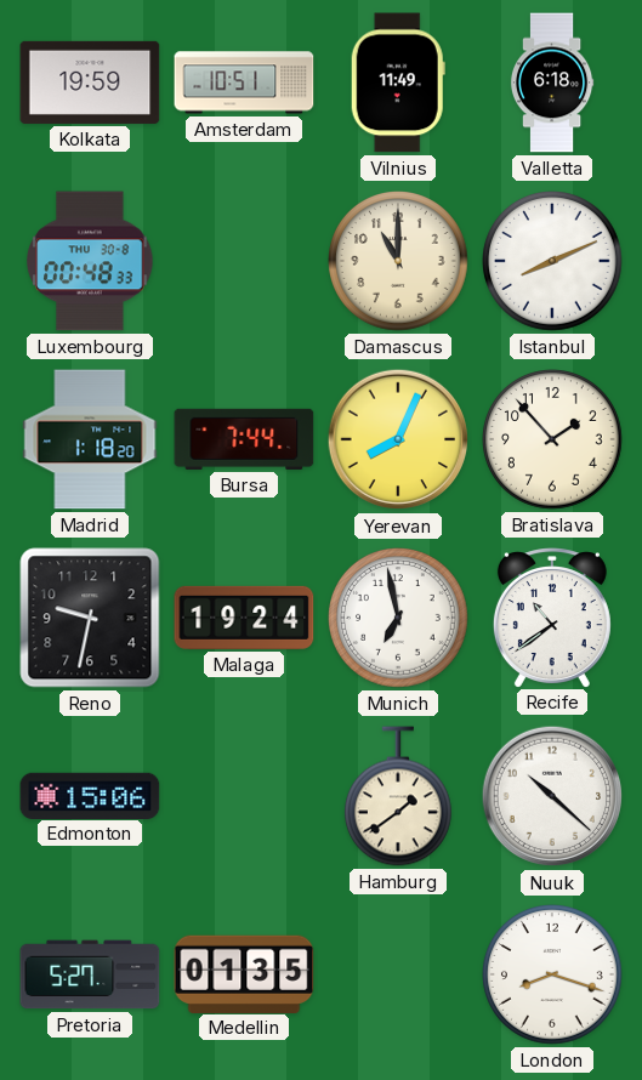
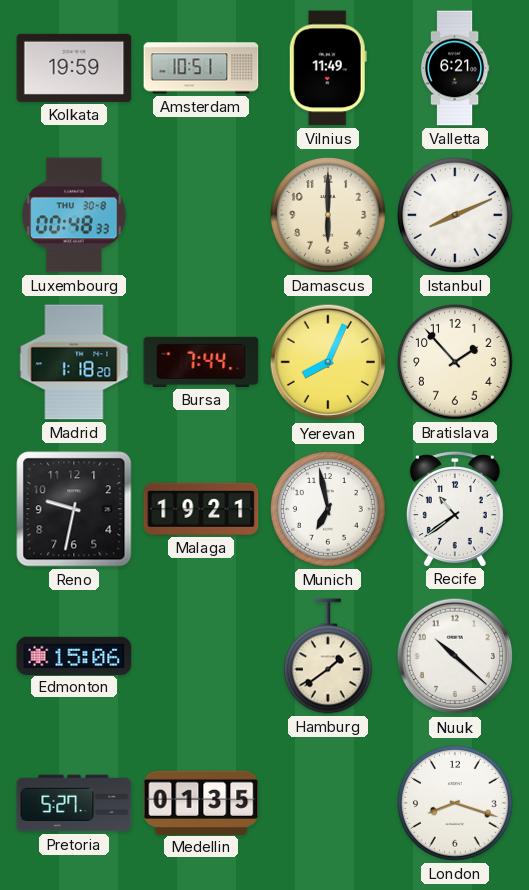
Valletta: 6:18 -> 6:21 (455, 68)
Damascus: 11:00 -> 6:00 (329, 216)
Malaga: 19:24 -> 19:21 (201, 509)
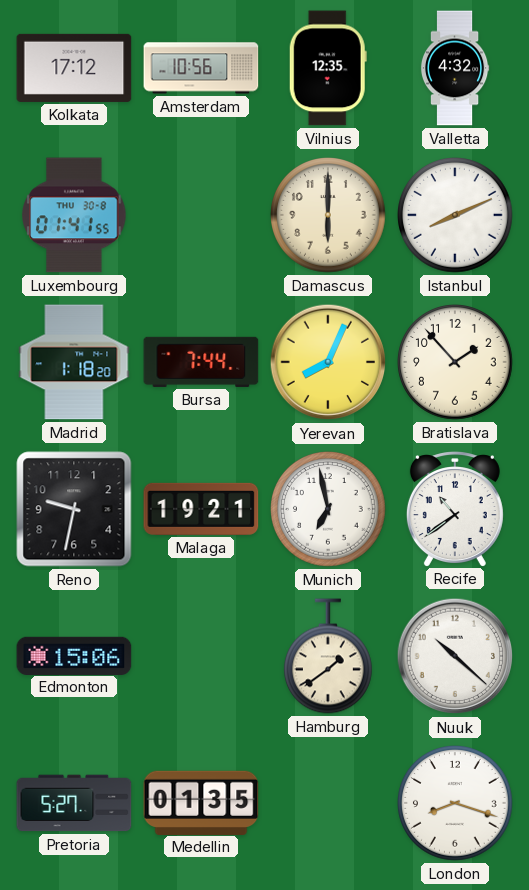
Kolkata: 19:59 -> 17:12 (74, 68)
Amsterdam: 10:51 -> 10:56 (201, 68)
Vilnius: 11:49 -> 12:35 (328, 68)
Valletta: 6:21 -> 4:32 (455, 68)
Luxembourg: 00:48 -> 01:41 (74, 215)
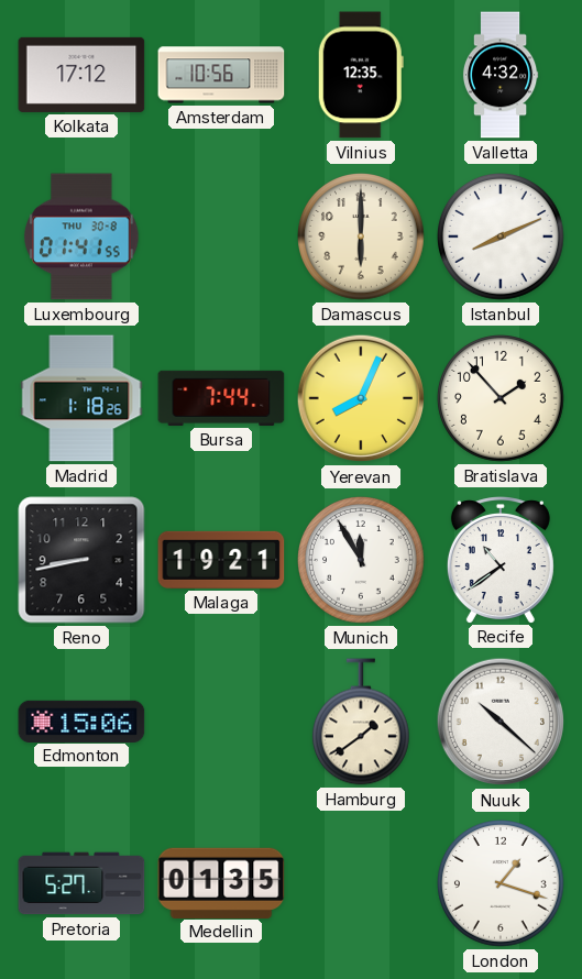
Madrid: 1:18:20 -> 1:18:26 (81, 398)
Reno: 9:32 -> 8:43 (81, 560)
Munich: 6:58 -> 11:55 (362, 561)
London: 8:18 -> 1:18 (502, 884)
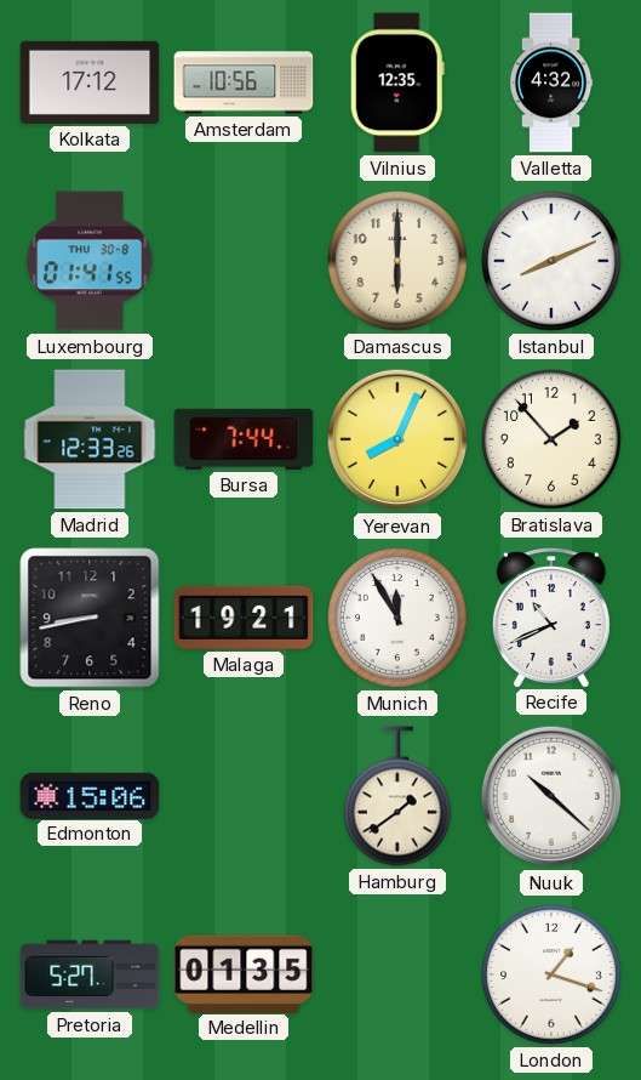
Madrid: 1:18 -> 12:33 (90, 439)
Recife: 10:39 -> 10:41 (551, 618)
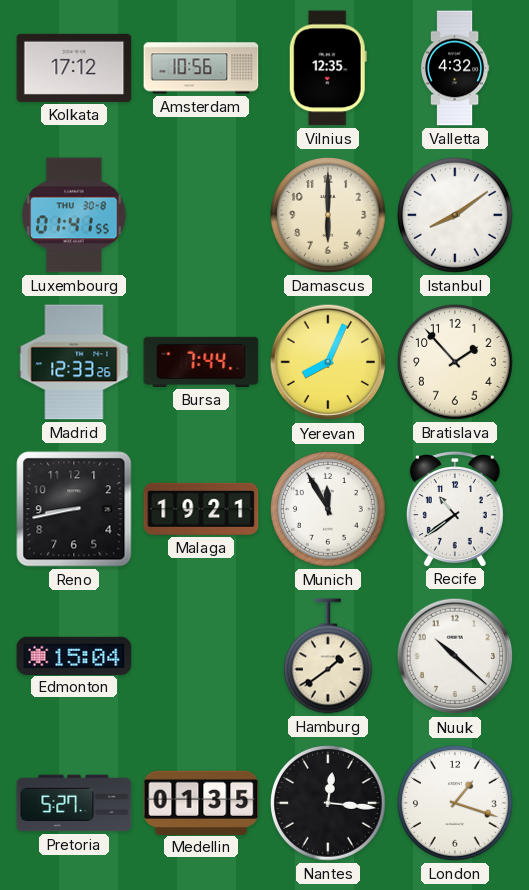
Istanbul: 8:11 -> 8:09 (456, 216)
Recife: 10:41 -> 10:39 (455, 509)
Edmonton: 15:06 -> 15:04 (74, 655)
Nantes: none -> 12:16 (329, 804)
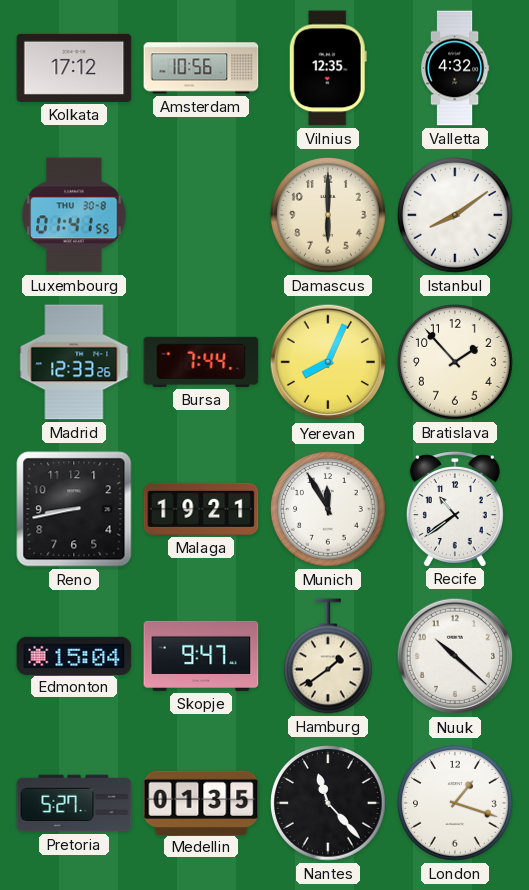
Skopje: none -> 9:47 (201, 656)
Nantes: 12:16 -> 11:23 (329, 804)
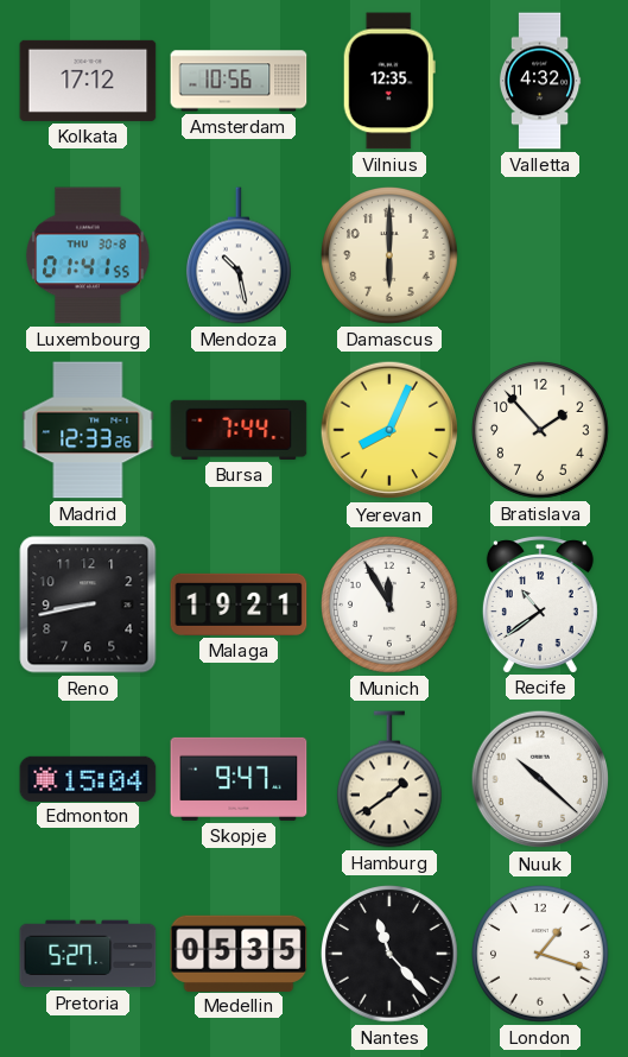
Mendoza: none -> 10:28 (239, 255)
Istanbul: 8:09 -> none (456, 216)
Medellin: 01:35 -> 05:35 (239, 952)
